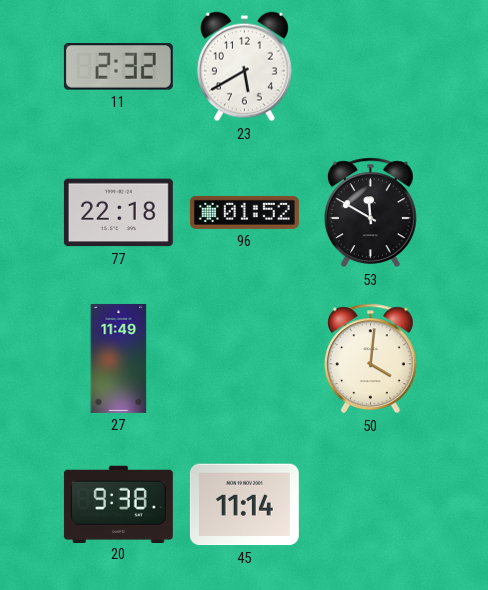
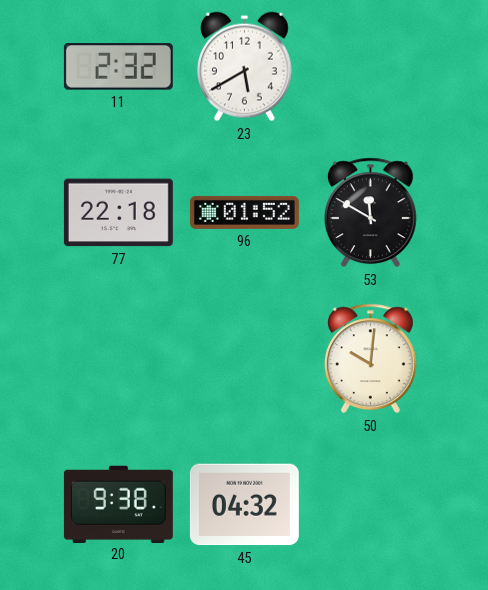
27: 11:49 -> none (119, 358)
50: 4:01 -> 10:01 (370, 359)
45: 11:14 -> 04:32 (244, 505)
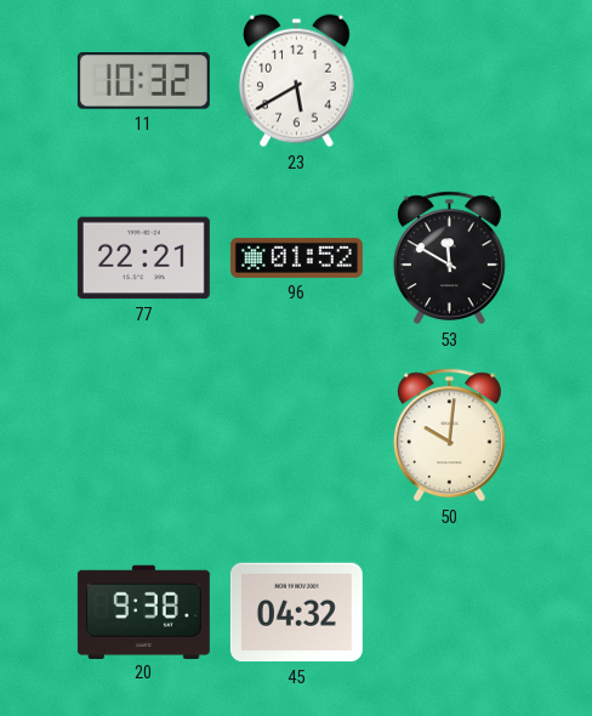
11: 2:32 -> 10:32 (143, 81)
77: 22:18 -> 22:21 (143, 258)
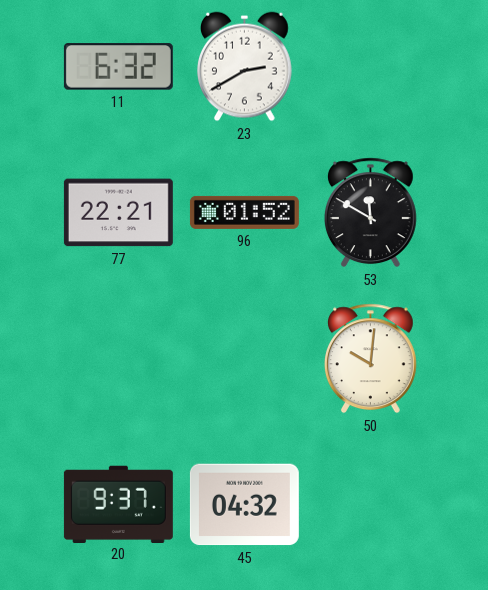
11: 10:32 -> 6:32 (118, 67)
23: 5:40 -> 2:40 (245, 67)
20: 9:38 -> 9:37 (118, 504)
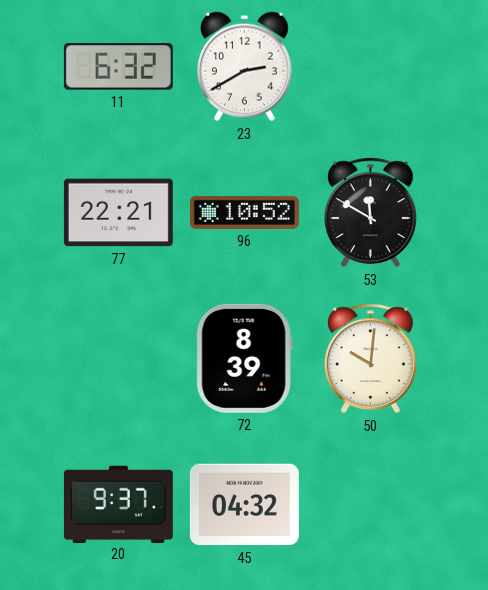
96: 01:52 -> 10:52 (244, 212)
72: none -> 8:39 (244, 358)
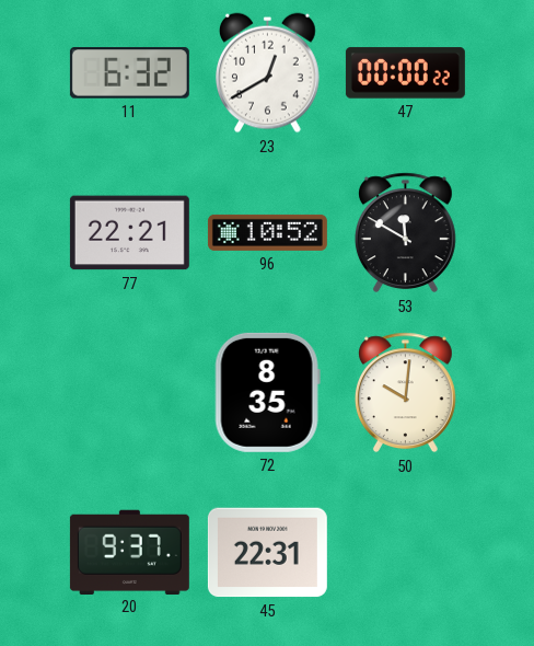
23: 2:40 -> 12:40 (268, 73)
47: none -> 00:00 (405, 73)
72: 8:39 -> 8:35 (267, 392)
45: 04:32 -> 22:31 (267, 553)
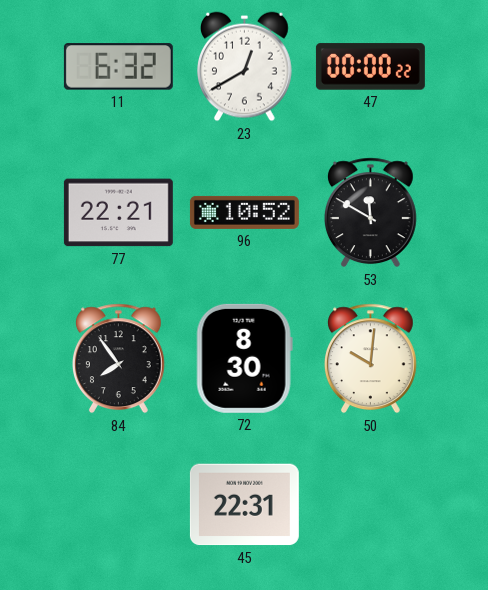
84: none -> 7:54 (118, 359)
72: 8:35 -> 8:30 (244, 358)
20: 9:37 -> none (129, 552)
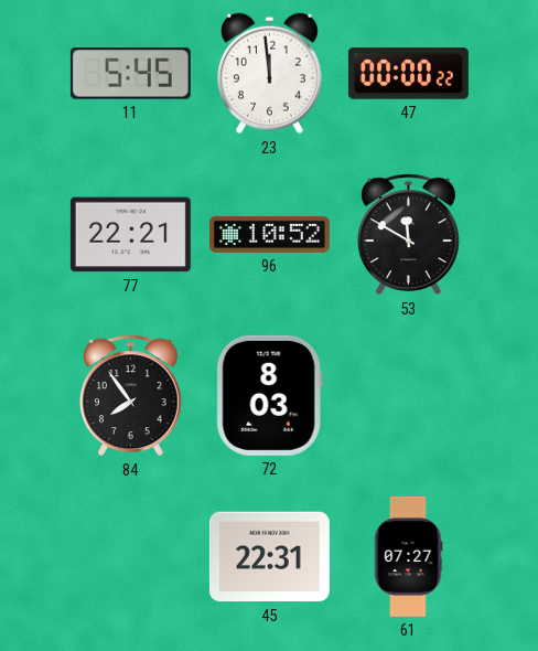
11: 6:32 -> 5:45 (130, 74)
23: 12:40 -> 11:59 (270, 74)
72: 8:30 -> 8:03 (269, 395)
50: 10:01 -> none (370, 359)
61: none -> 07:27 (409, 556)
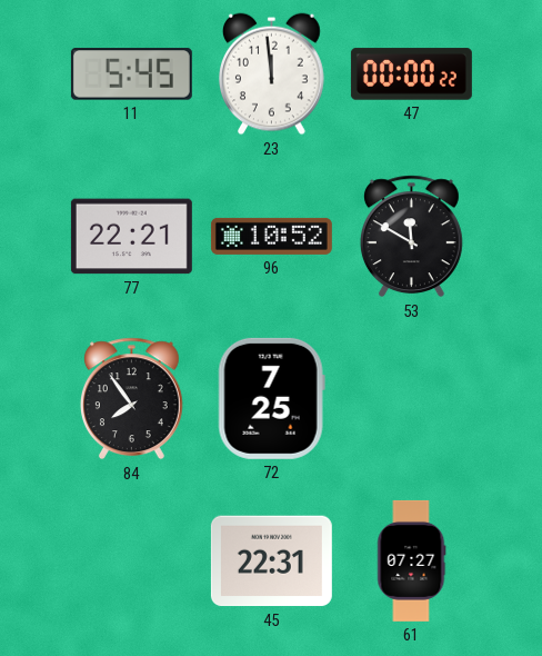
72: 8:03 -> 7:25 (271, 398)
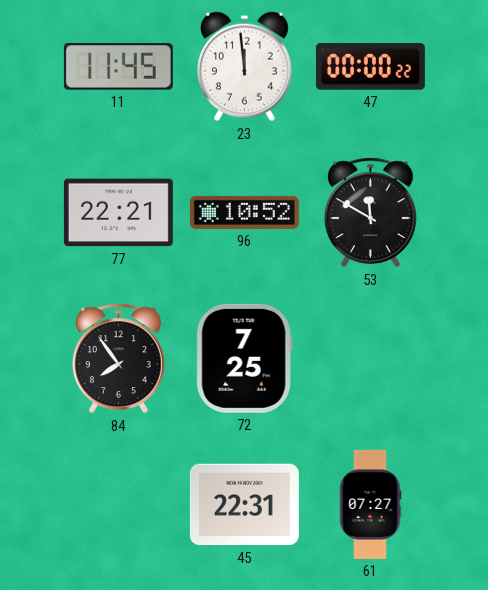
11: 5:45 -> 11:45 (118, 67)
